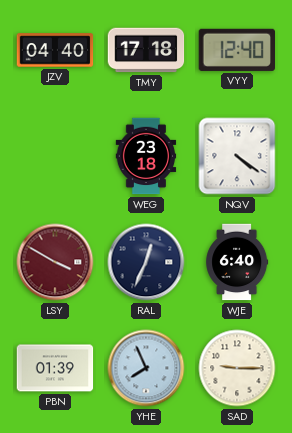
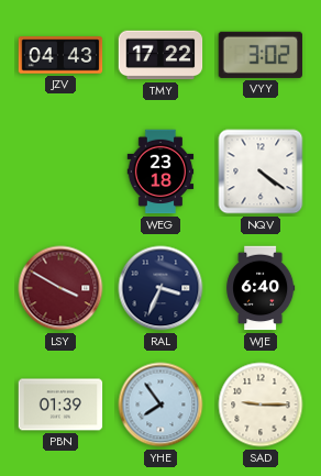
JZV: 04:40 -> 04:43 (60, 55)
TMY: 17:18 -> 17:22 (160, 55)
VYY: 12:40 -> 3:02 (259, 55)
RAL: 12:34 -> 3:34 (160, 288)
YHE: 7:56 -> 7:54 (160, 405)
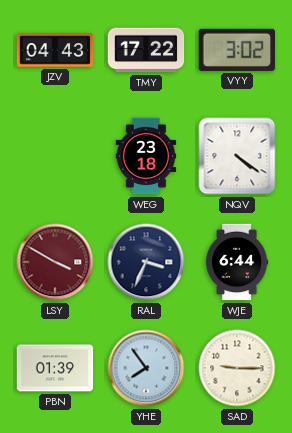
WJE: 6:40 -> 6:44 (237, 262)
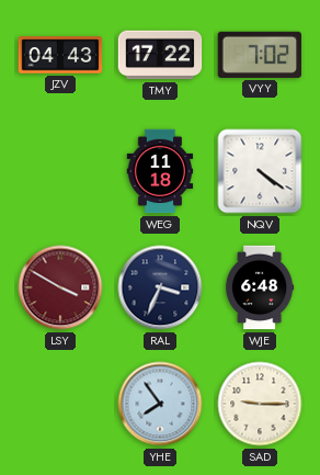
VYY: 3:02 -> 7:02 (259, 55)
WEG: 23:18 -> 11:18 (160, 171)
WJE: 6:44 -> 6:48 (260, 287)
PBN: 01:39 -> none (55, 368)
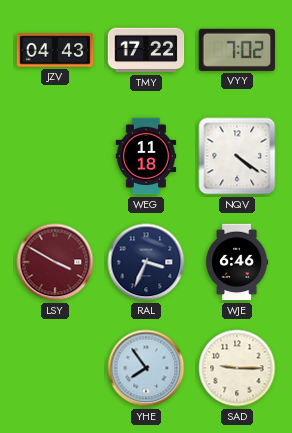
WJE: 6:48 -> 6:46 (237, 262)
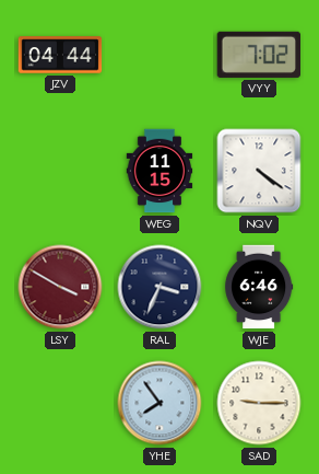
JZV: 04:43 -> 04:44 (60, 55)
TMY: 17:22 -> none (146, 50)
WEG: 11:18 -> 11:15 (159, 171)
